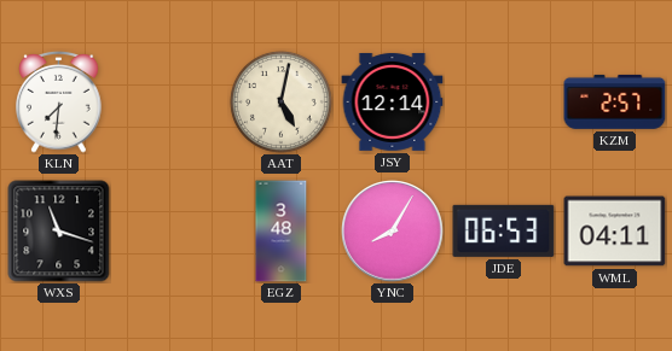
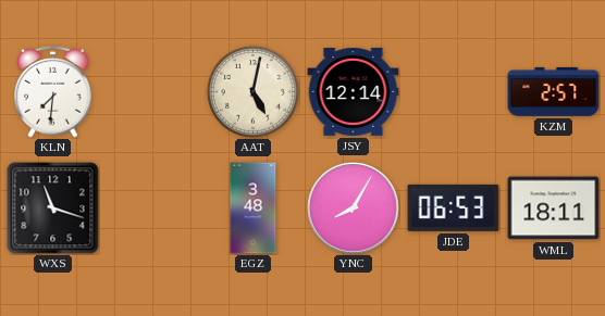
WML: 04:11 -> 18:11 (554, 208)
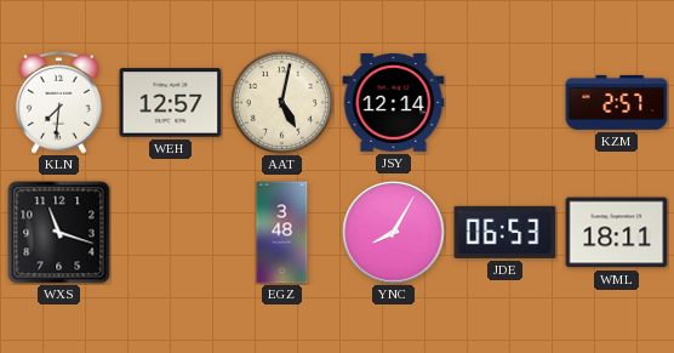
WEH: none -> 12:57 (171, 103)
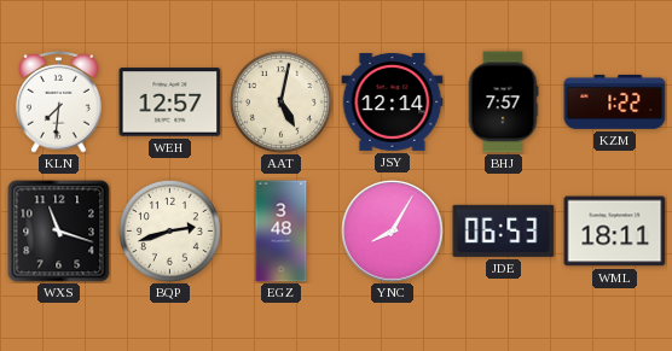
BHJ: none -> 7:57 (503, 103)
KZM: 2:57 -> 1:22 (615, 101)
BQP: none -> 2:42 (169, 230)
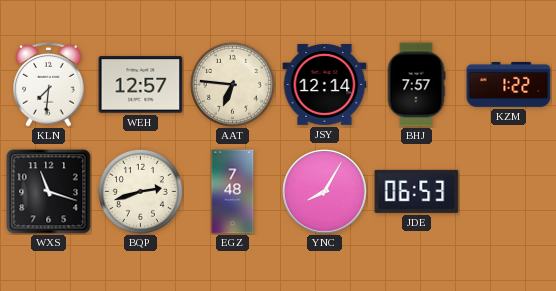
AAT: 5:02 -> 6:46 (232, 84)
EGZ: 3:48 -> 7:48 (233, 192)
WML: 18:11 -> none (615, 232)
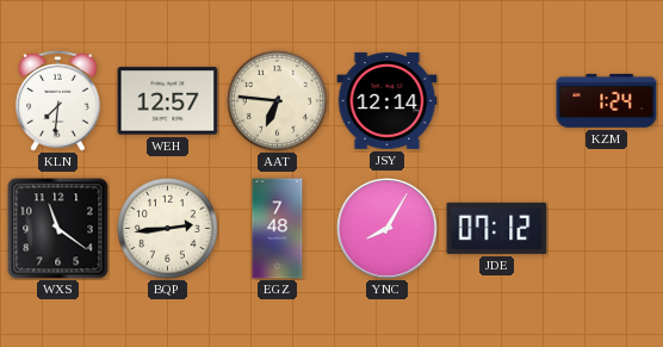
BHJ: 7:57 -> none (416, 85)
KZM: 1:22 -> 1:24 (607, 100)
WXS: 11:18 -> 11:21 (58, 229)
BQP: 2:42 -> 2:44 (167, 228)
JDE: 06:53 -> 07:12 (497, 228)
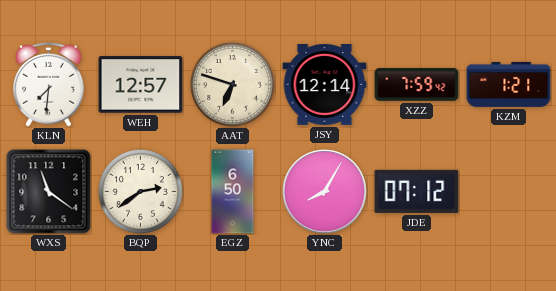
AAT: 6:46 -> 6:48 (232, 84)
XZZ: none -> 7:59 (417, 85)
KZM: 1:24 -> 1:21 (509, 84)
BQP: 2:44 -> 2:39 (140, 191)
EGZ: 7:48 -> 6:50 (233, 192)
